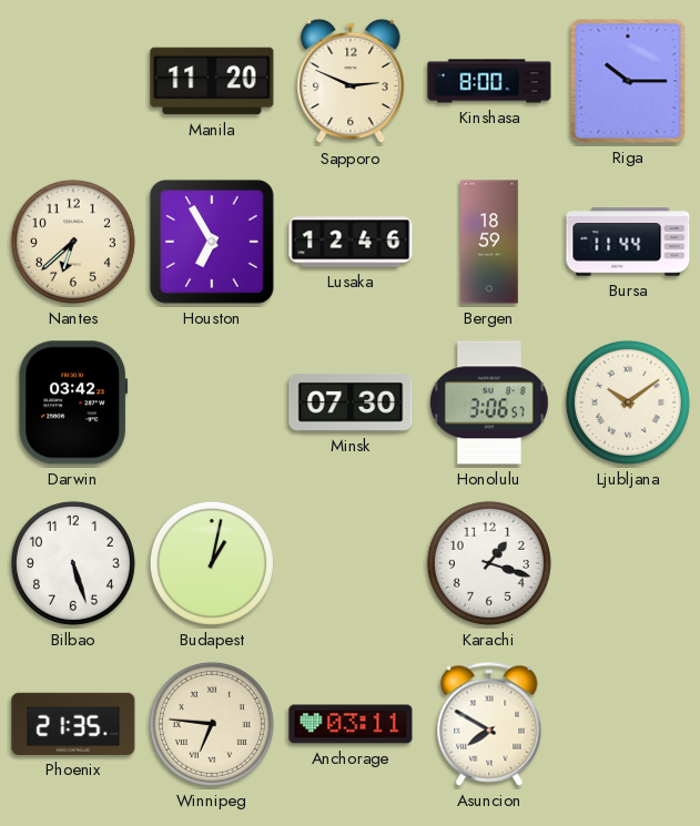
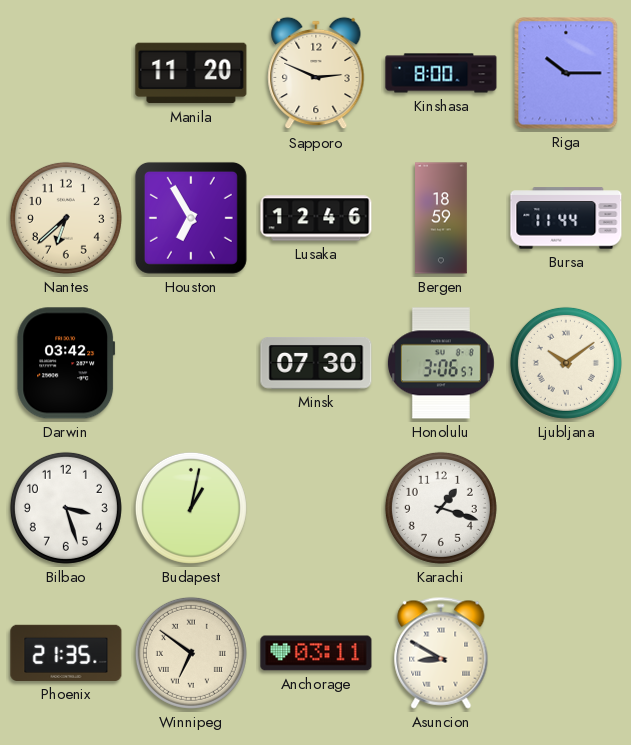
Bilbao: 5:27 -> 3:27 (66, 508)
Winnipeg: 6:46 -> 6:51 (191, 653)
Asuncion: 7:50 -> 8:50 (441, 653)
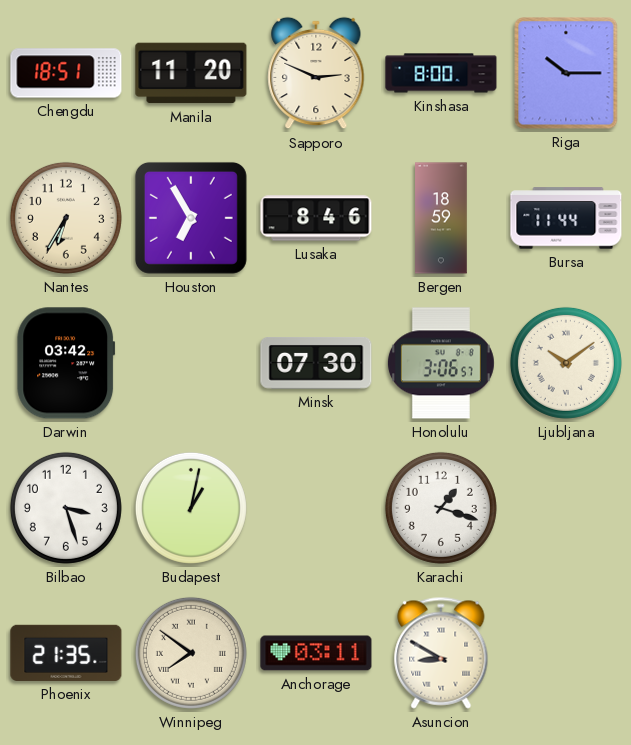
Chengdu: none -> 18:51 (66, 73)
Nantes: 6:38 -> 6:35 (66, 218)
Lusaka: 12:46 -> 8:46 (316, 218)
Winnipeg: 6:51 -> 7:51 (191, 653)
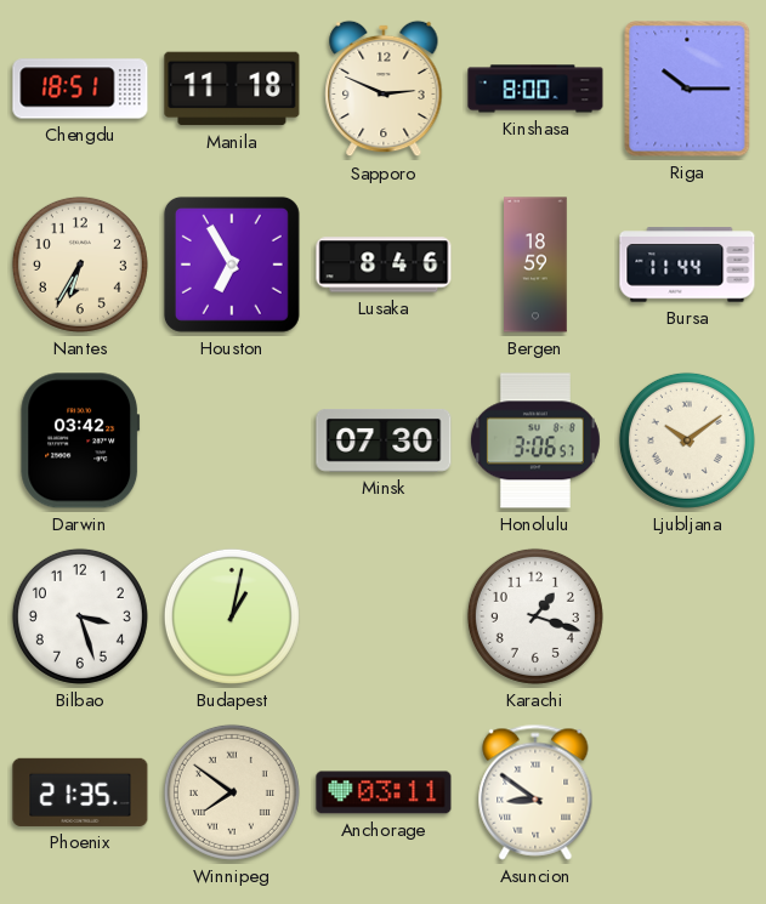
Manila: 11:20 -> 11:18 (232, 89)
Asuncion: 8:50 -> 8:51 (535, 792)
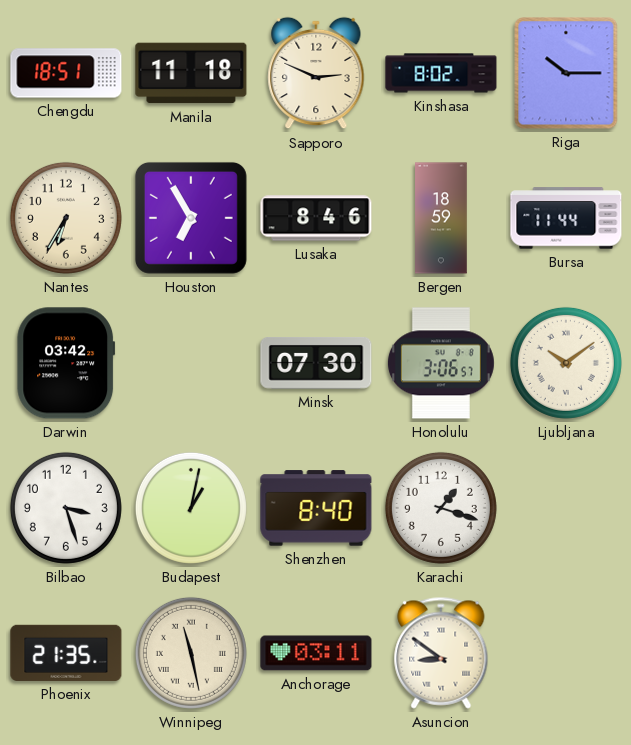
Kinshasa: 8:00 -> 8:02 (441, 73)
Shenzhen: none -> 8:40 (316, 508)
Winnipeg: 7:51 -> 11:28 (191, 653)
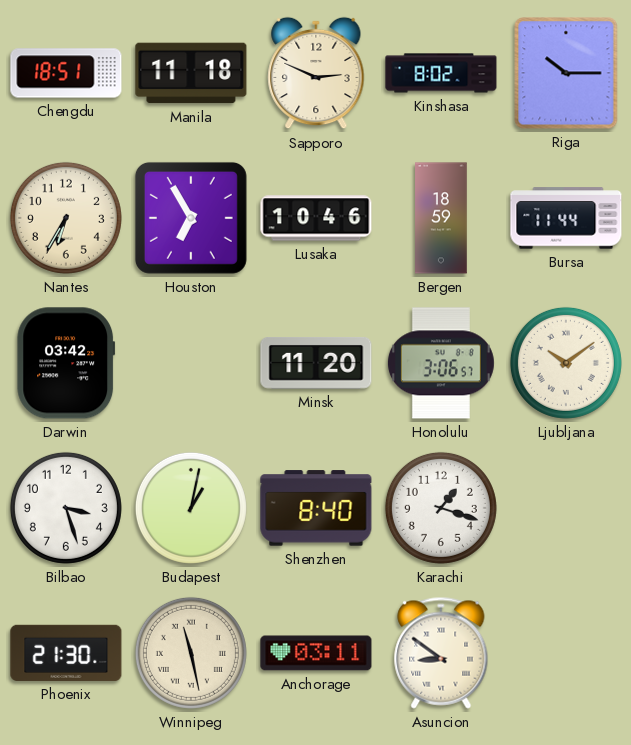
Lusaka: 8:46 -> 10:46 (316, 218)
Minsk: 07:30 -> 11:20 (316, 364)
Phoenix: 21:35 -> 21:30 (66, 653)
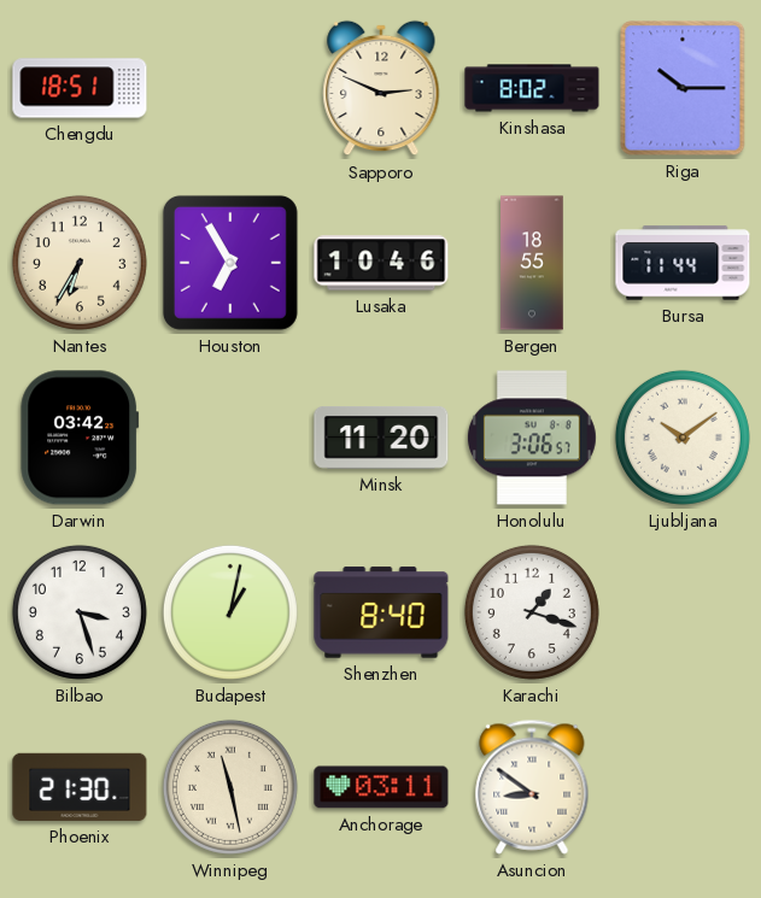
Manila: 11:18 -> none (191, 73)
Bergen: 18:59 -> 18:55 (532, 263)
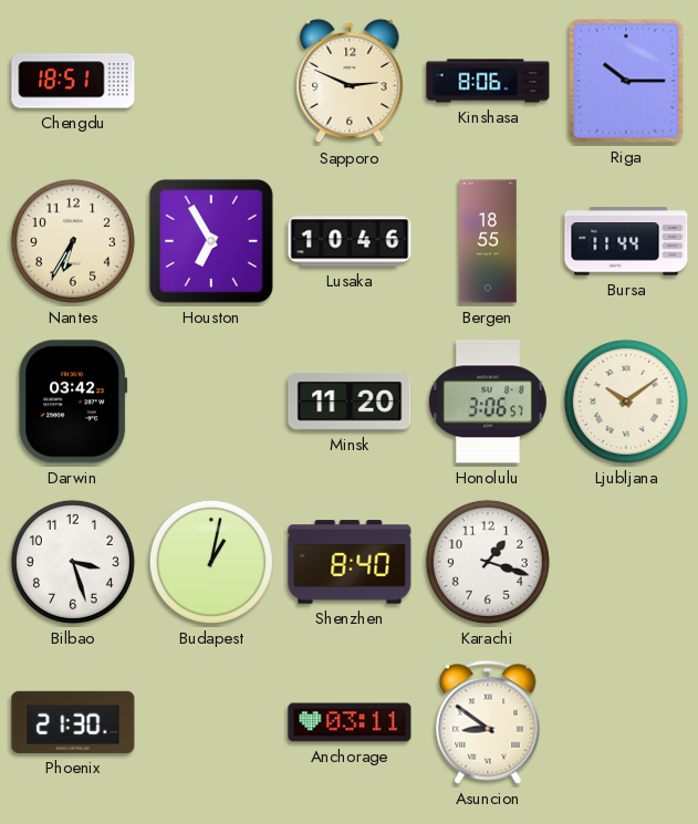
Kinshasa: 8:02 -> 8:06 (488, 81)
Winnipeg: 11:28 -> none (230, 787)
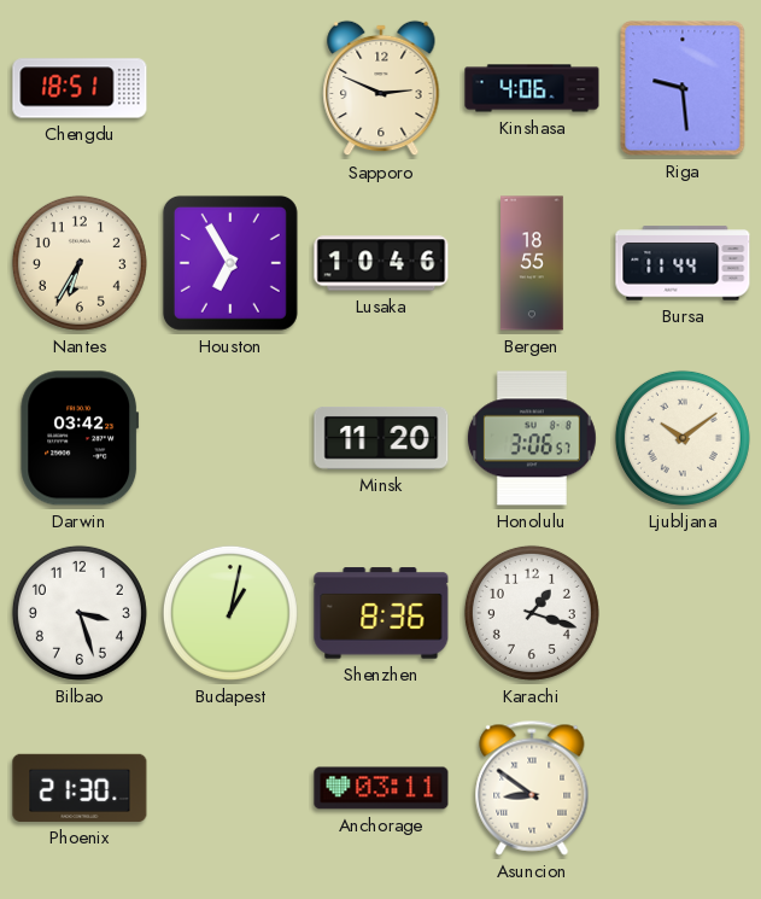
Kinshasa: 8:06 -> 4:06 (532, 88)
Riga: 10:15 -> 9:29 (683, 88)
Shenzhen: 8:40 -> 8:36 (381, 613)
